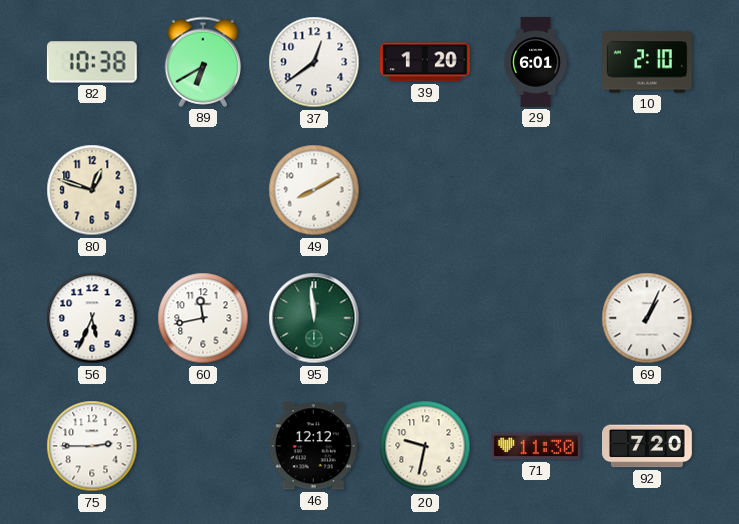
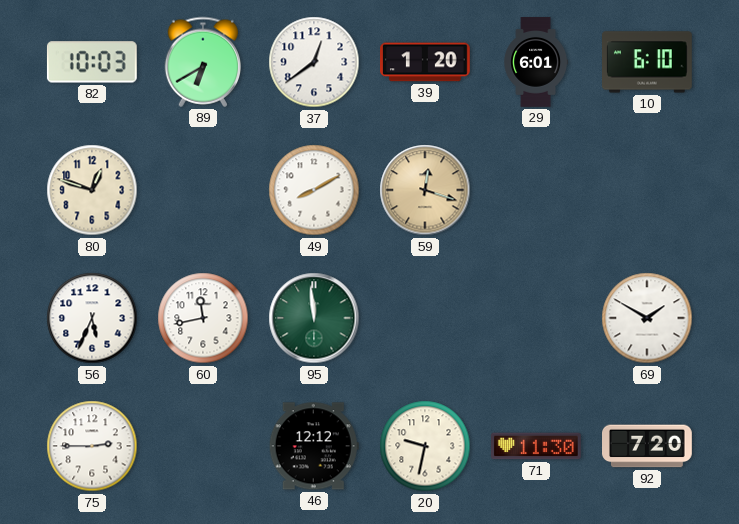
82: 10:38 -> 10:03 (92, 62)
10: 2:10 -> 6:10 (648, 62)
59: none -> 12:18 (425, 190)
69: 1:04 -> 1:50 (647, 318)
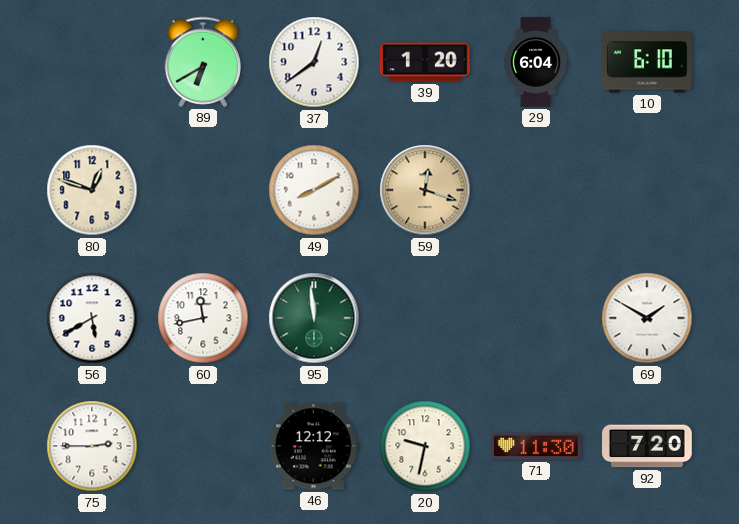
82: 10:03 -> none (92, 62)
29: 6:01 -> 6:04 (536, 62)
56: 5:34 -> 5:40 (92, 318)
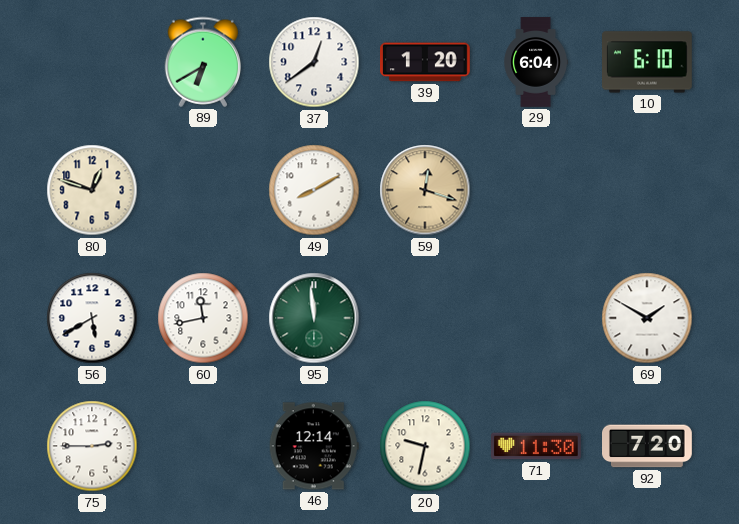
46: 12:12 -> 12:14 (314, 446)
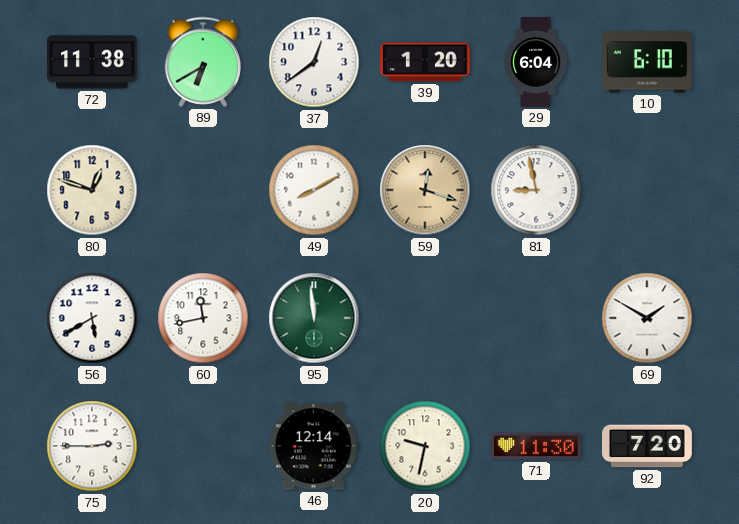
72: none -> 11:38 (93, 62)
81: none -> 8:58 (536, 190)
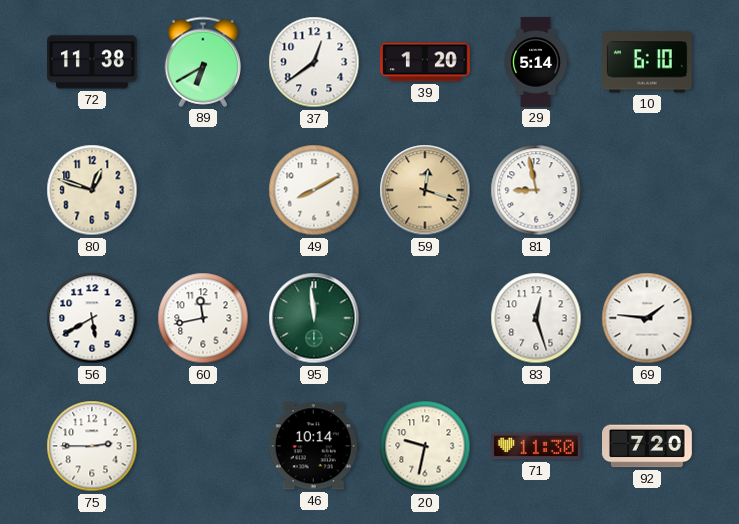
29: 6:04 -> 5:14 (536, 62)
83: none -> 12:27 (536, 318)
69: 1:50 -> 1:46 (647, 318)
46: 12:14 -> 10:14 (314, 446)
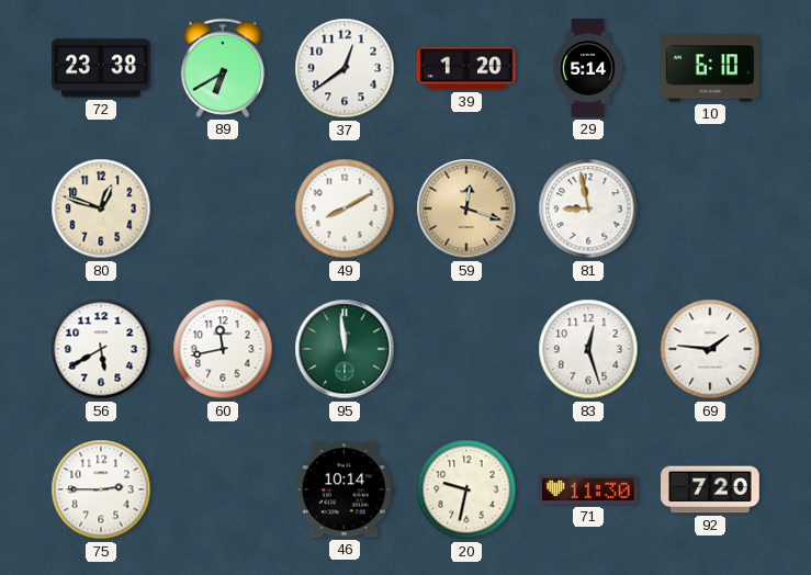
72: 11:38 -> 23:38 (102, 68)
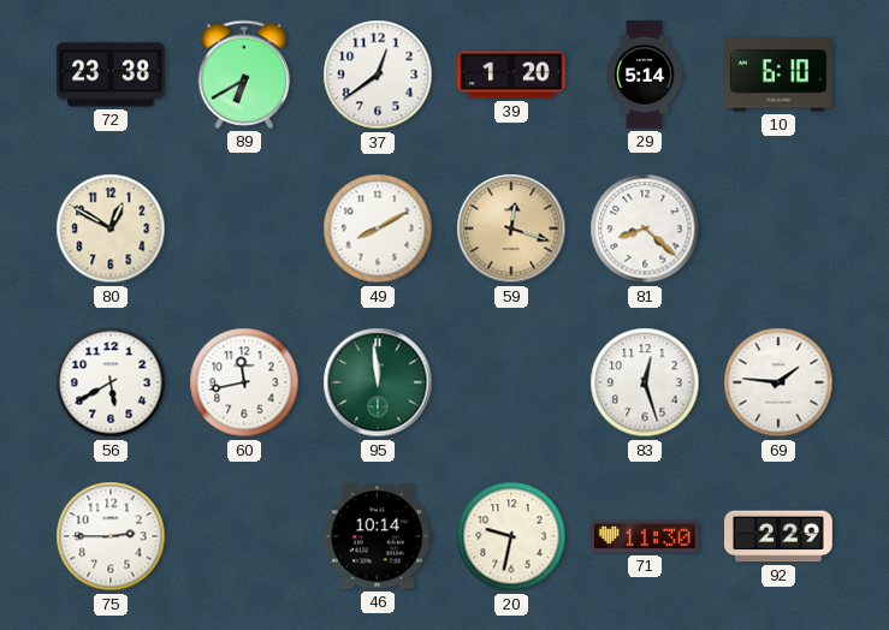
80: 12:48 -> 12:50 (111, 228)
81: 8:58 -> 8:22 (645, 228)
92: 7:20 -> 2:29 (780, 536)
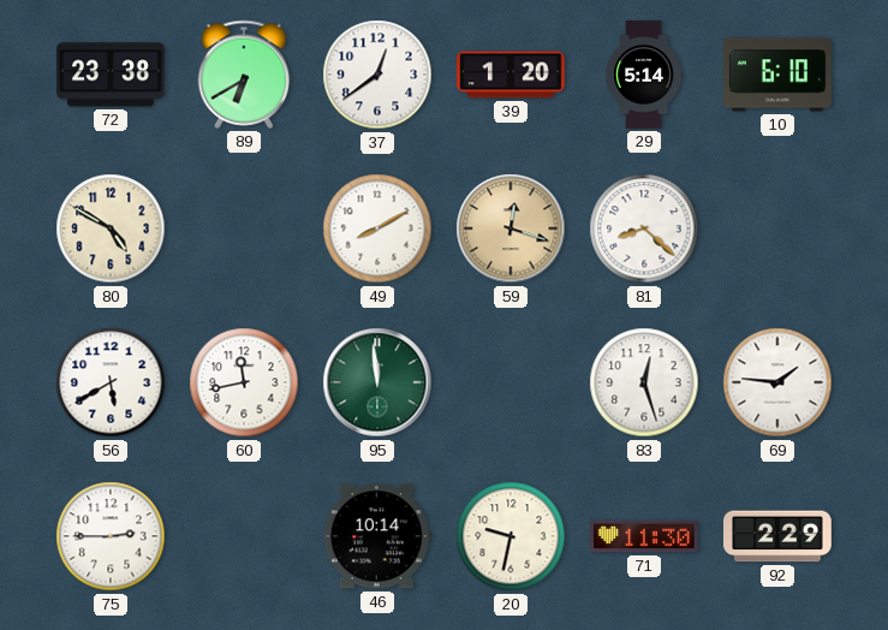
80: 12:50 -> 4:50 (111, 228)
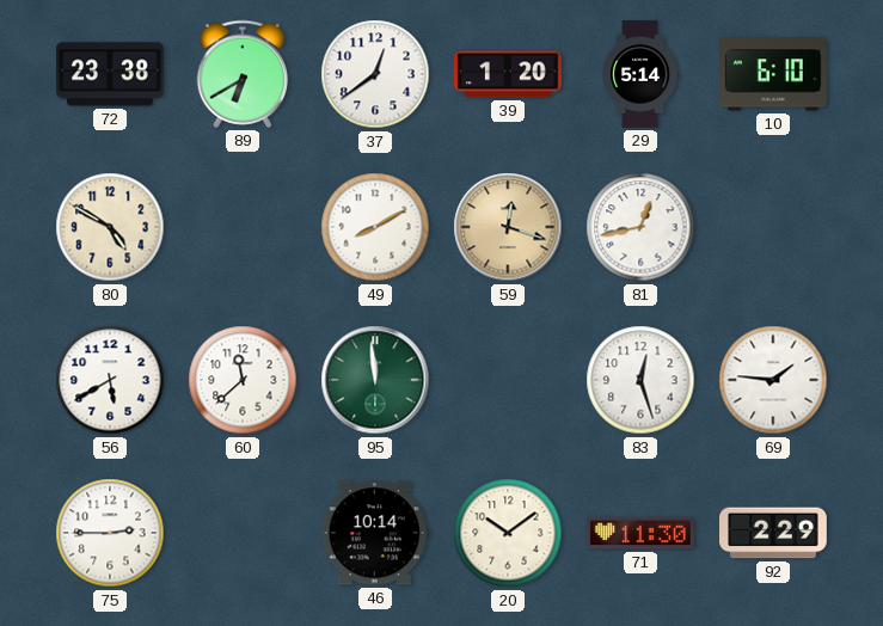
81: 8:22 -> 12:43 (640, 227)
60: 11:43 -> 11:38 (243, 380)
20: 9:32 -> 10:09 (508, 533)
